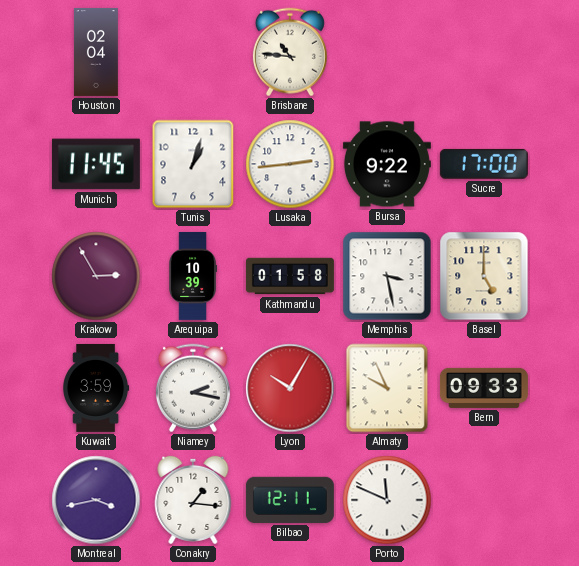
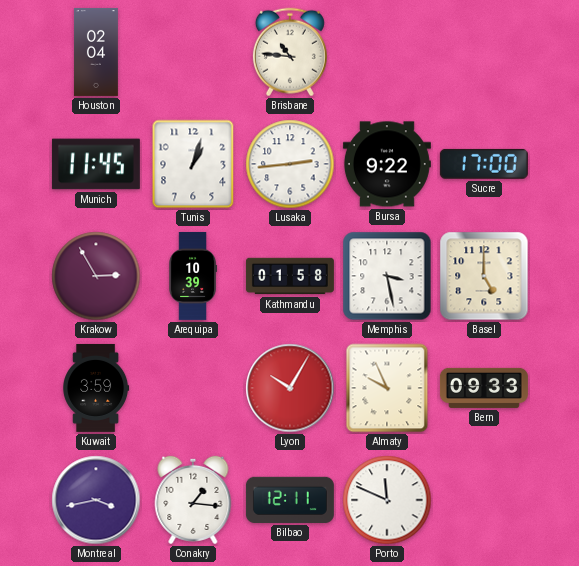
Niamey: 2:17 -> none (193, 388)
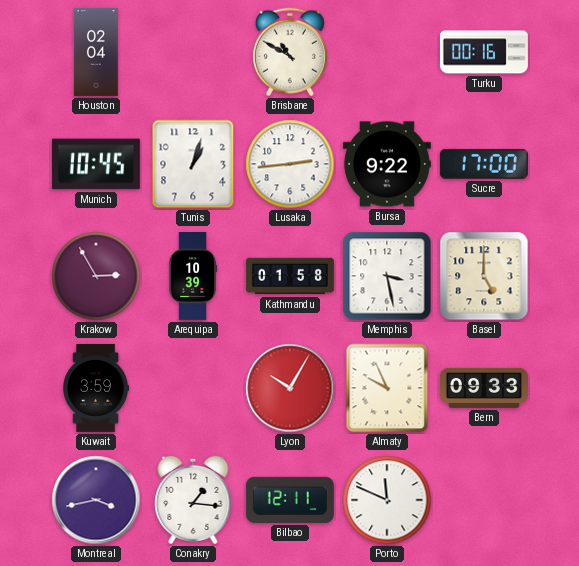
Brisbane: 10:46 -> 10:50 (290, 52)
Turku: none -> 00:16 (484, 52)
Munich: 11:45 -> 10:45 (96, 164)
